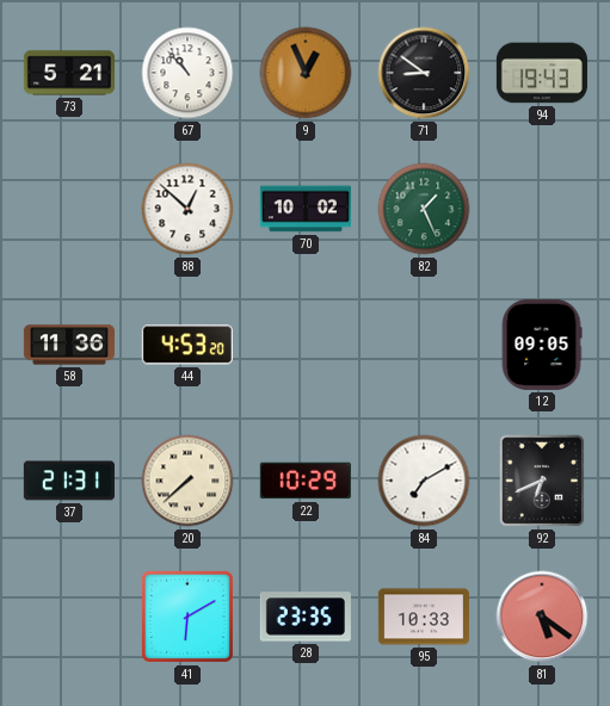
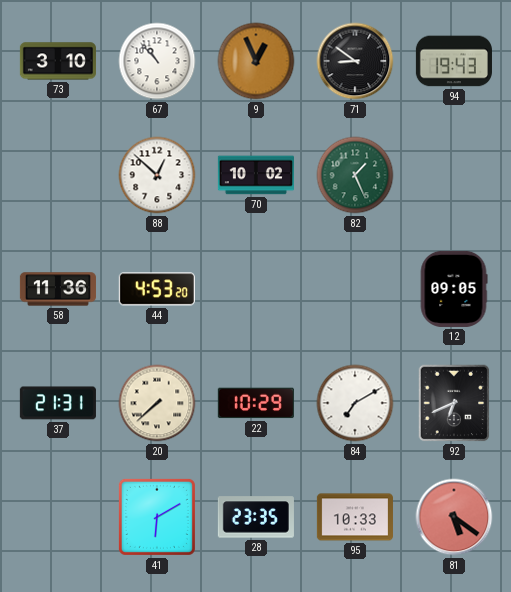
73: 5:21 -> 3:10 (58, 61)
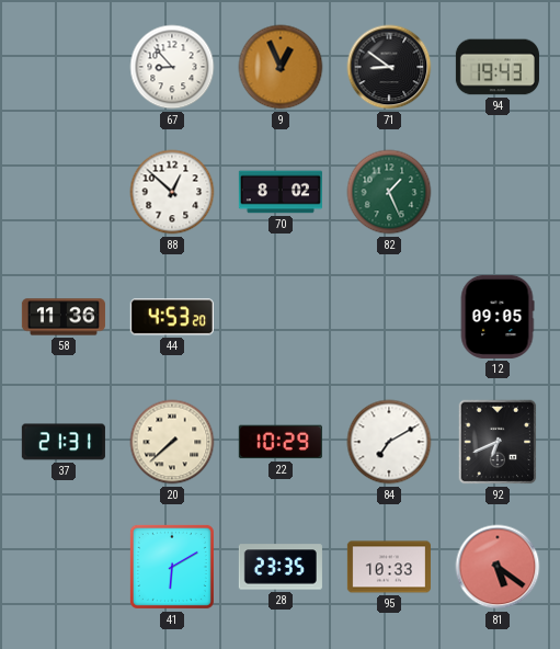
73: 3:10 -> none (58, 61)
67: 10:53 -> 8:53 (172, 67)
70: 10:02 -> 8:02 (281, 192)
